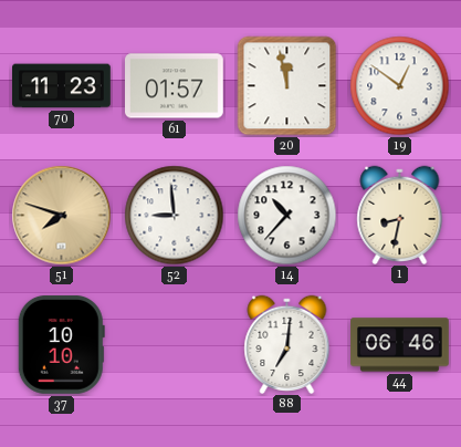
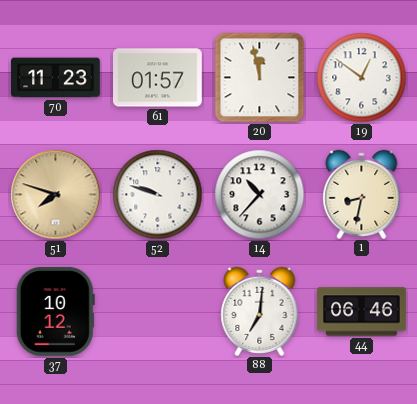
52: 8:59 -> 9:48 (158, 195)
37: 10:10 -> 10:12 (55, 311)
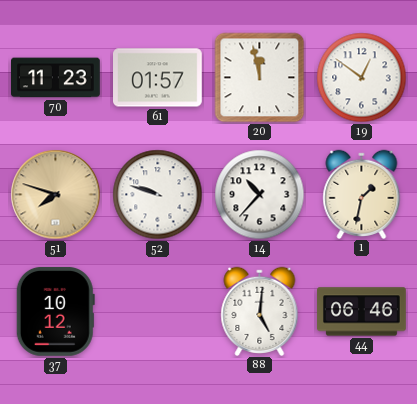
1: 8:32 -> 1:32 (362, 194)
88: 7:01 -> 5:01 (260, 311)
